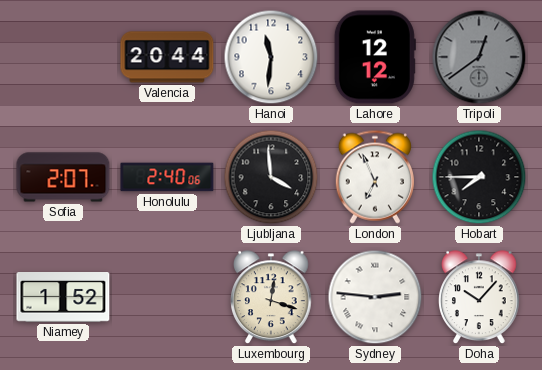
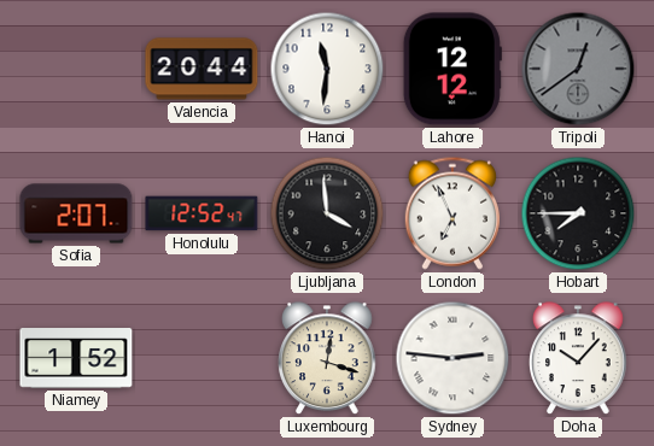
Honolulu: 2:40 -> 12:52 (202, 213)
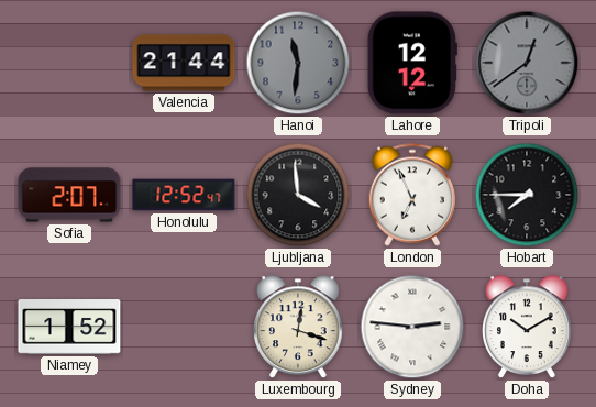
Valencia: 20:44 -> 21:44 (184, 63)
Hanoi dial: white -> grey (298, 63)
Doha: 10:07 -> 10:10 (528, 328)
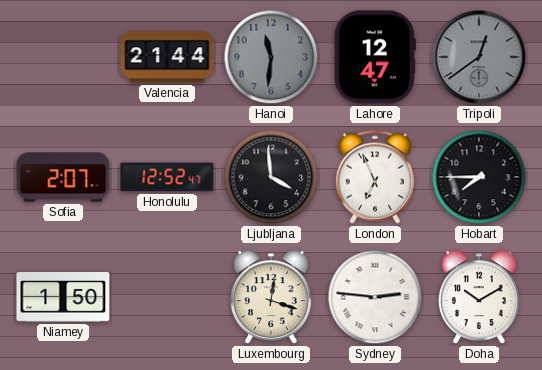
Lahore: 12:12 -> 12:47 (375, 57)
Niamey: 1:52 -> 1:50 (63, 297)
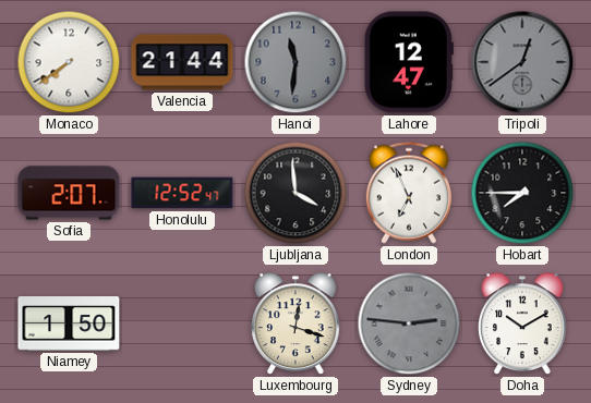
Monaco: none -> 7:39 (69, 62)
Sydney dial: white -> grey (409, 323)
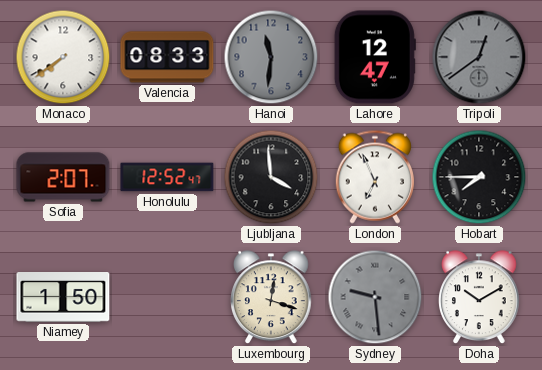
Valencia: 21:44 -> 08:33 (167, 57)
Sydney: 2:46 -> 9:29 (375, 297)
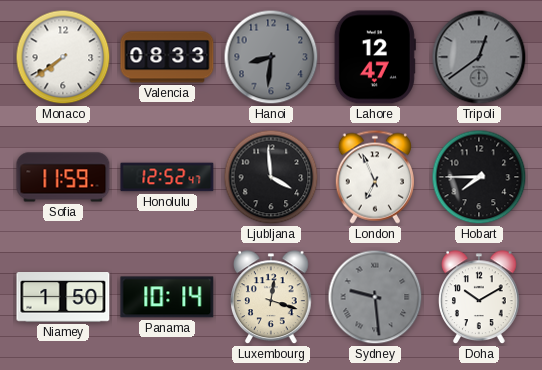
Hanoi: 11:31 -> 8:31 (271, 57)
Sofia: 2:07 -> 11:59 (63, 177)
Panama: none -> 10:14 (167, 297)
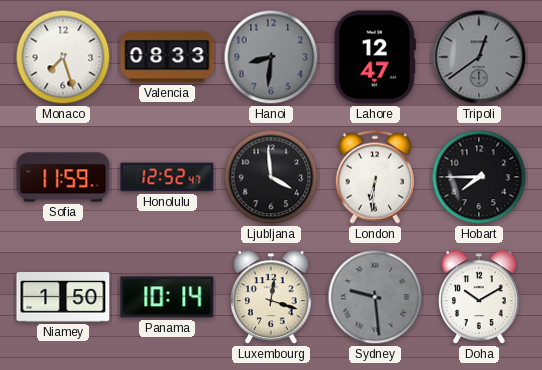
Monaco: 7:39 -> 7:27 (63, 57)
London: 6:56 -> 6:31 (375, 177)
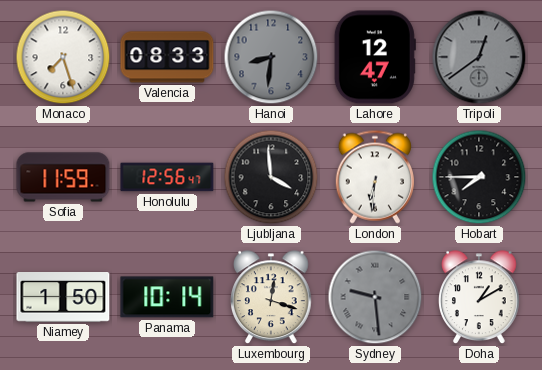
Honolulu: 12:52 -> 12:56 (167, 177)
Doha: 10:10 -> 1:10 (480, 298)
